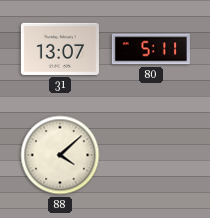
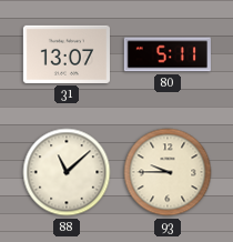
88: 4:08 -> 11:08 (67, 172)
93: none -> 9:45 (168, 172)
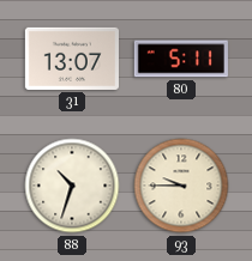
88: 11:08 -> 10:33 (72, 186)
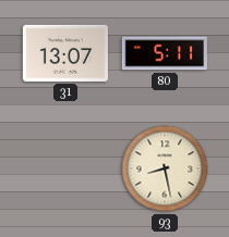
88: 10:33 -> none (72, 186)
93: 9:45 -> 8:28 (165, 169)
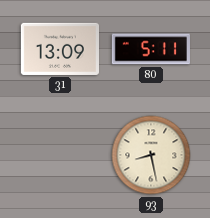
31: 13:07 -> 13:09 (59, 49)
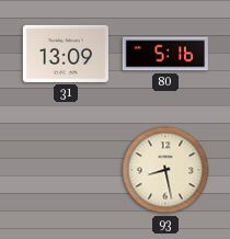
80: 5:11 -> 5:16 (165, 54)
